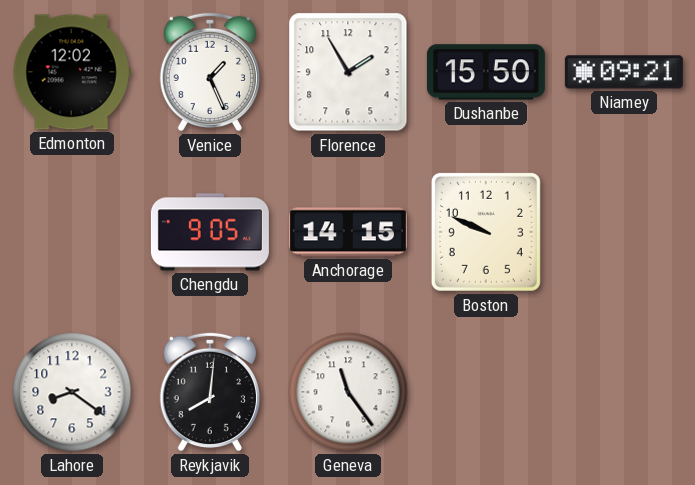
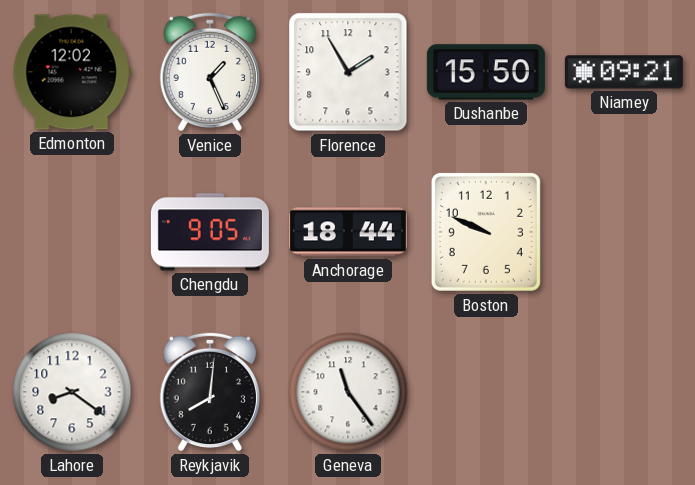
Anchorage: 14:15 -> 18:44 (348, 232)
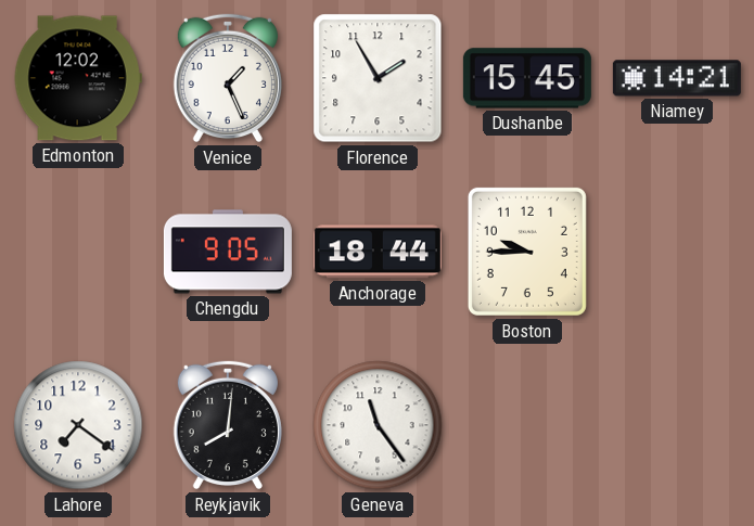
Dushanbe: 15:50 -> 15:45 (527, 78)
Niamey: 09:21 -> 14:21 (677, 78)
Boston: 9:49 -> 9:45 (527, 252)
Lahore: 8:21 -> 7:21 (78, 425)
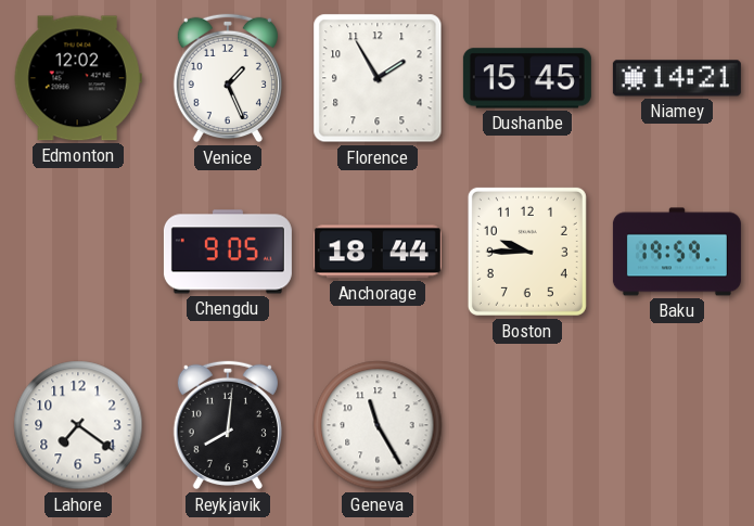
Baku: none -> 19:59 (677, 252)
Geneva: 11:24 -> 11:25 (378, 425)
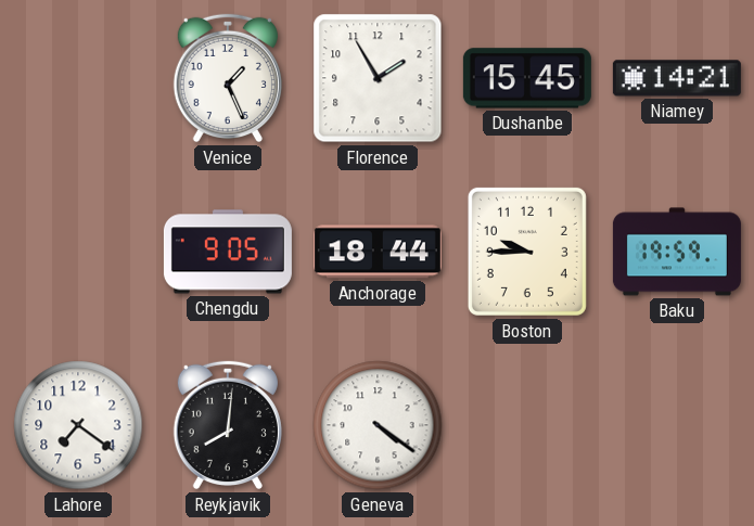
Edmonton: 12:02 -> none (78, 78)
Geneva: 11:25 -> 4:21 (378, 425)
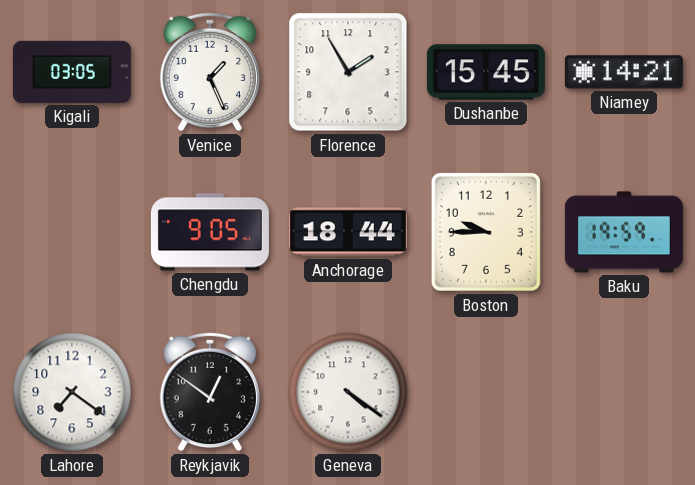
Kigali: none -> 03:05 (72, 72)
Reykjavik: 8:01 -> 12:51 (210, 392)
